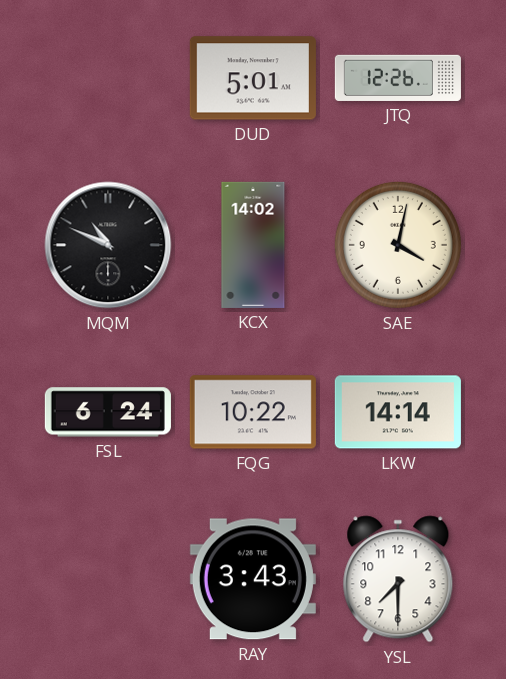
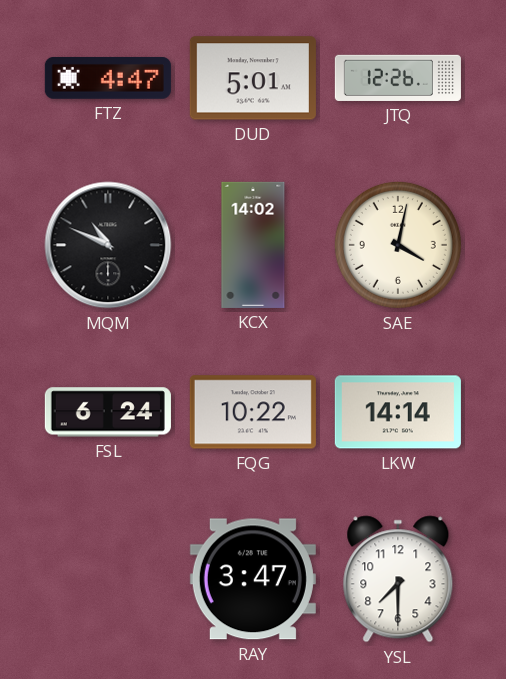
FTZ: none -> 4:47 (108, 78)
RAY: 3:43 -> 3:47 (253, 579)
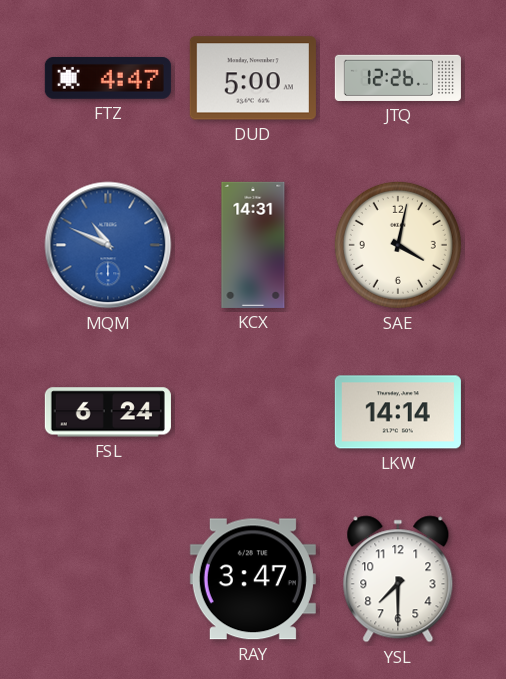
DUD: 5:01 -> 5:00 (253, 78)
MQM dial: black -> blue (108, 245)
KCX: 14:02 -> 14:31 (253, 245)
FQG: 10:22 -> none (253, 412)
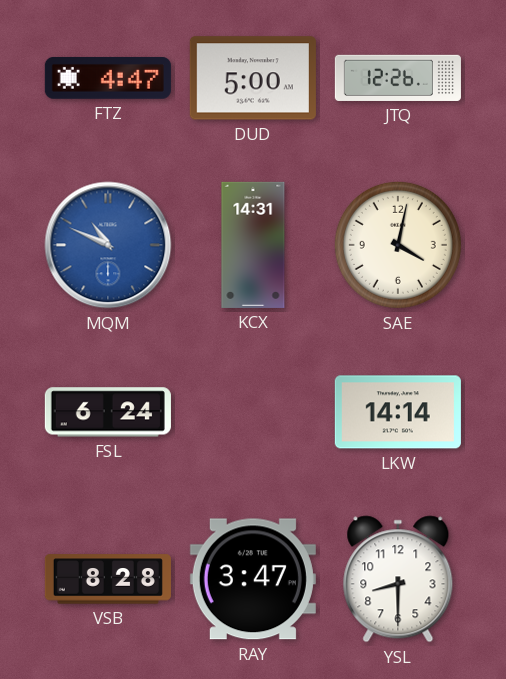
VSB: none -> 8:28 (108, 579)
YSL: 7:30 -> 8:30 (398, 579)
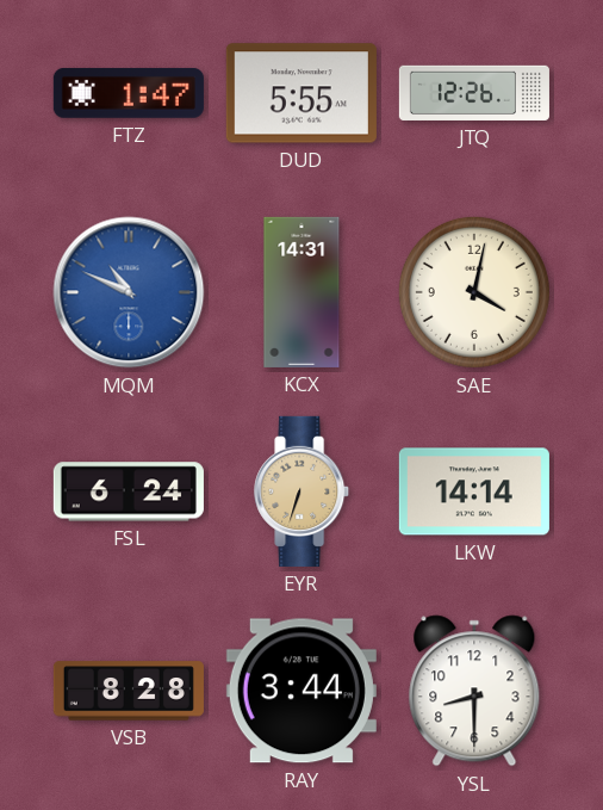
FTZ: 4:47 -> 1:47 (129, 93)
DUD: 5:00 -> 5:55 (301, 93)
EYR: none -> 6:33 (303, 491)
RAY: 3:47 -> 3:44 (301, 691)
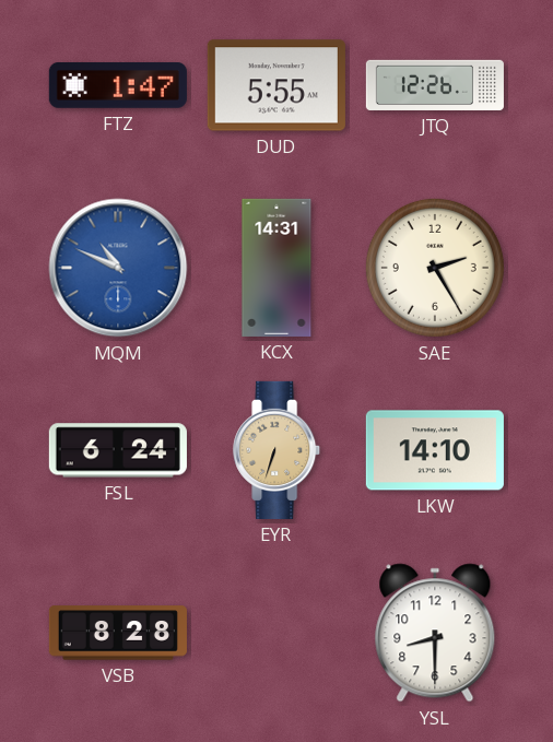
SAE: 4:02 -> 2:25 (435, 268)
LKW: 14:14 -> 14:10 (435, 450)
RAY: 3:44 -> none (301, 691)
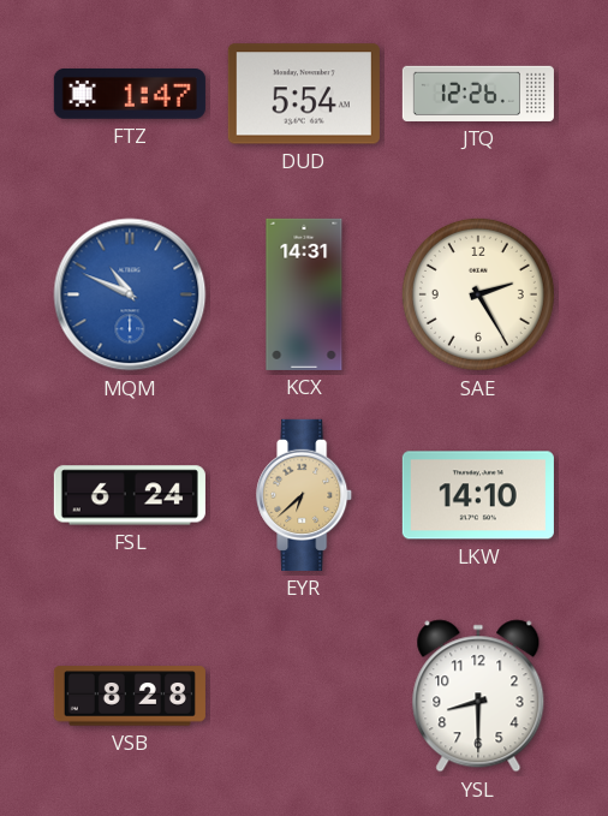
DUD: 5:55 -> 5:54 (304, 94)
EYR: 6:33 -> 6:38 (305, 495)
